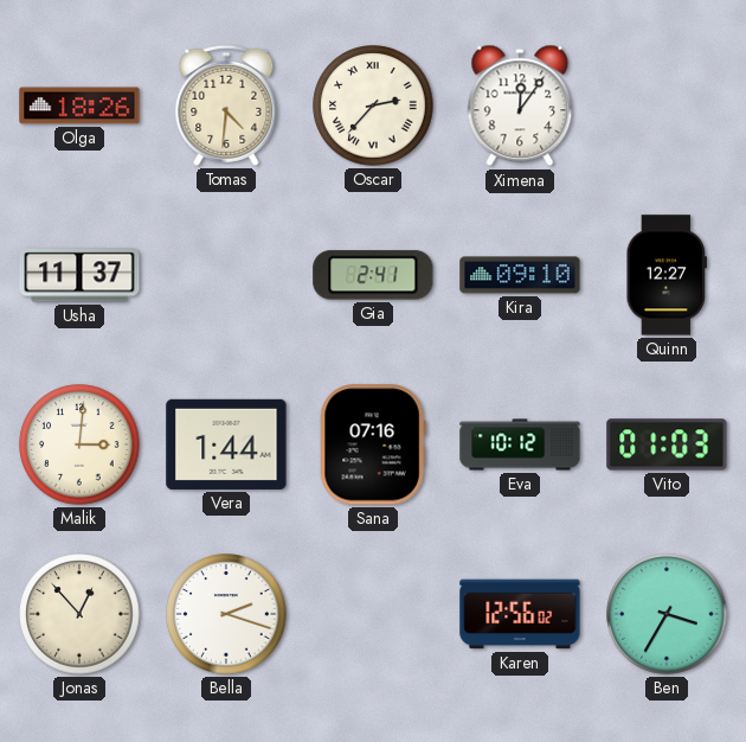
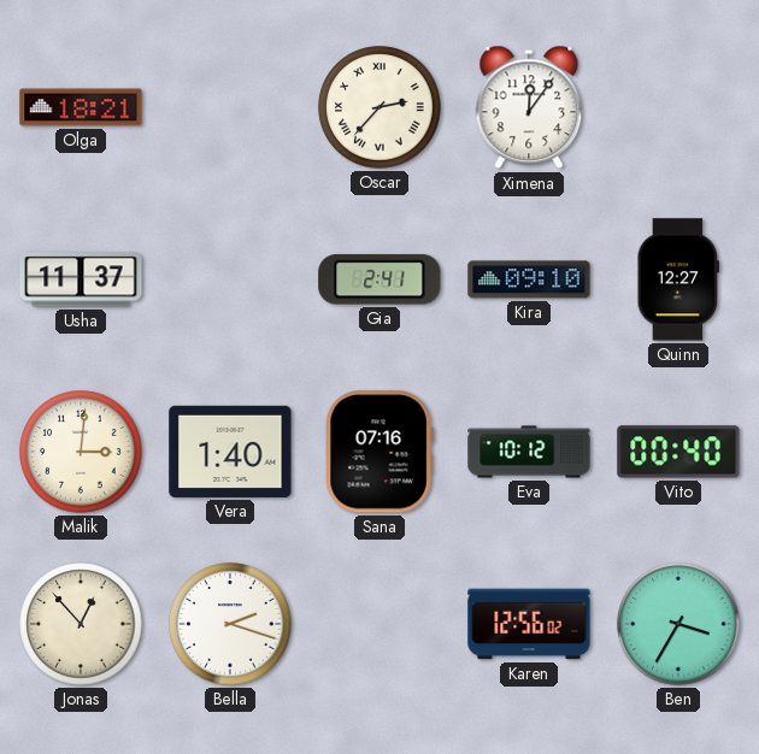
Olga: 18:26 -> 18:21 (81, 107)
Tomas: 4:31 -> none (226, 105)
Vera: 1:44 -> 1:40 (230, 452)
Vito: 01:03 -> 00:40 (678, 452)
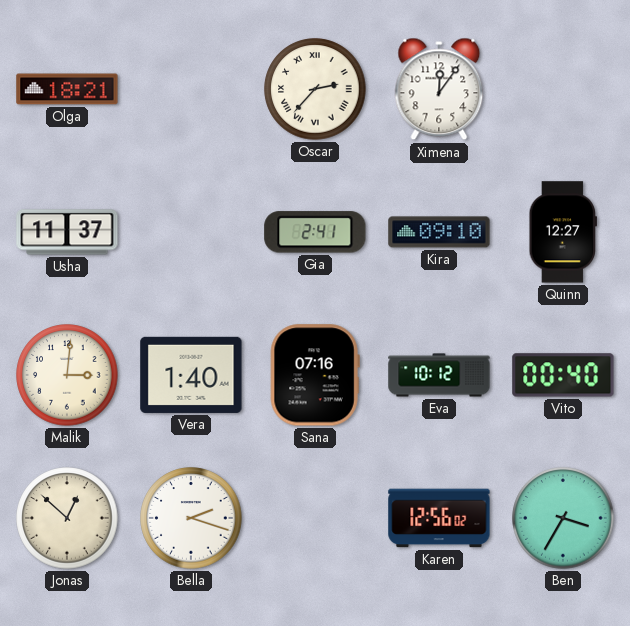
Jonas: 12:53 -> 12:52 (67, 518)
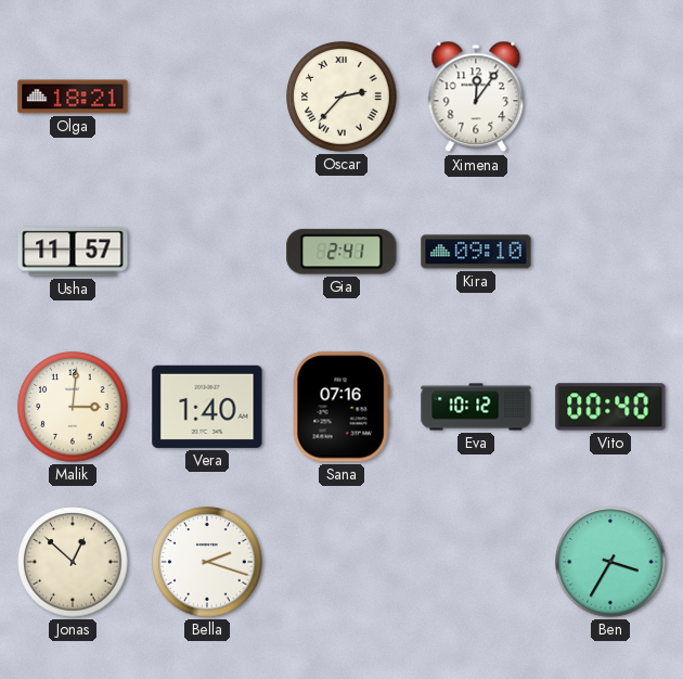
Usha: 11:37 -> 11:57 (73, 252)
Quinn: 12:27 -> none (562, 232)
Karen: 12:56 -> none (439, 518)
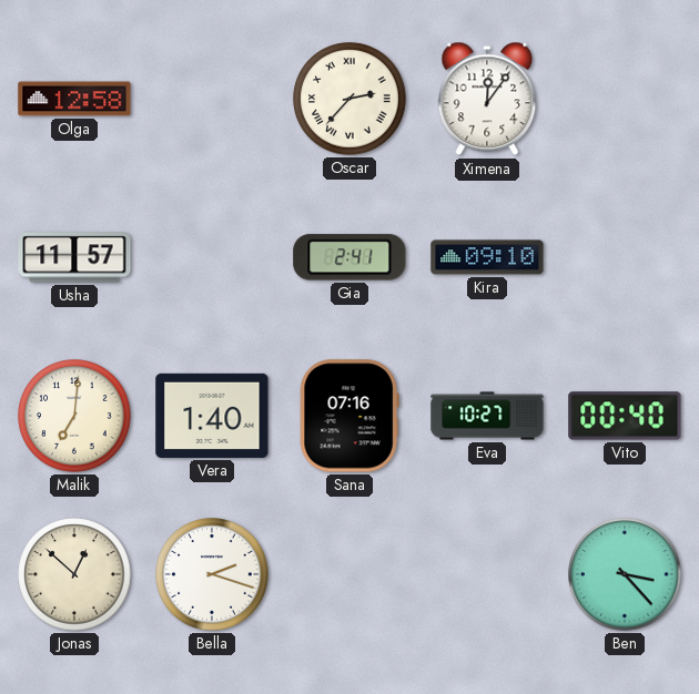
Olga: 18:21 -> 12:58 (74, 99)
Malik: 3:01 -> 7:01 (74, 416)
Eva: 10:12 -> 10:27 (487, 416)
Ben: 3:35 -> 3:23 (625, 574)
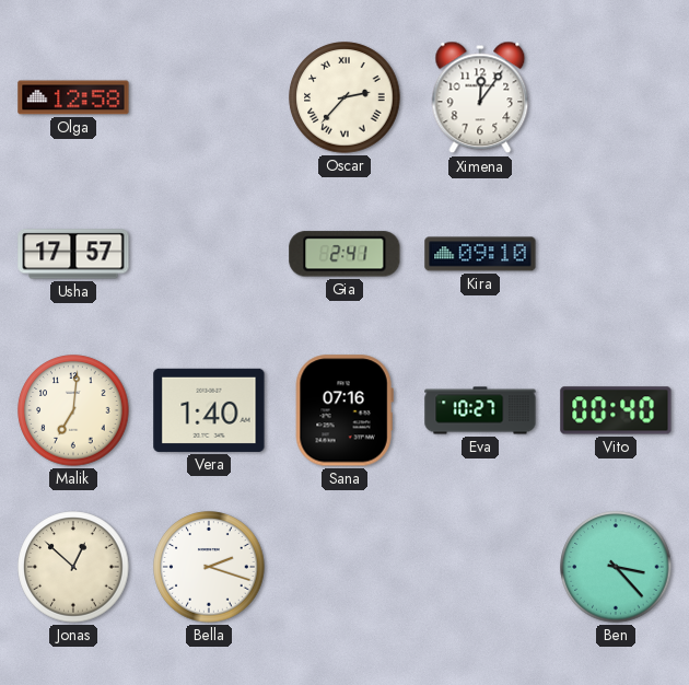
Usha: 11:57 -> 17:57 (73, 254)
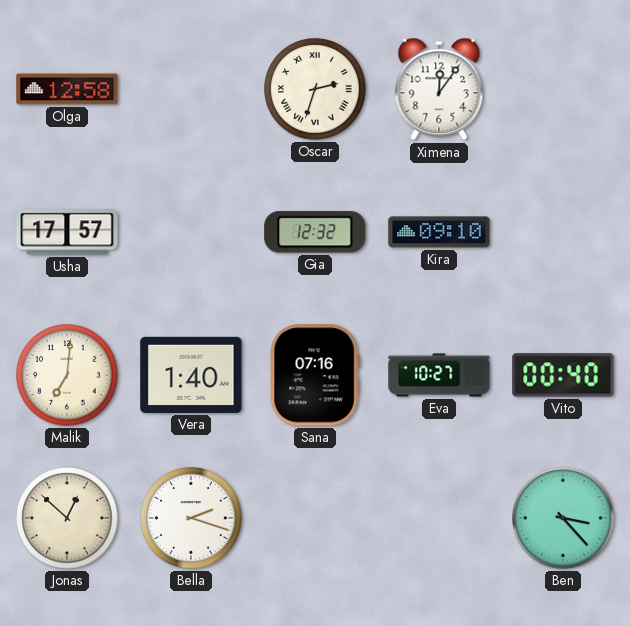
Oscar: 2:37 -> 2:33 (315, 89)
Gia: 2:41 -> 12:32 (315, 232)
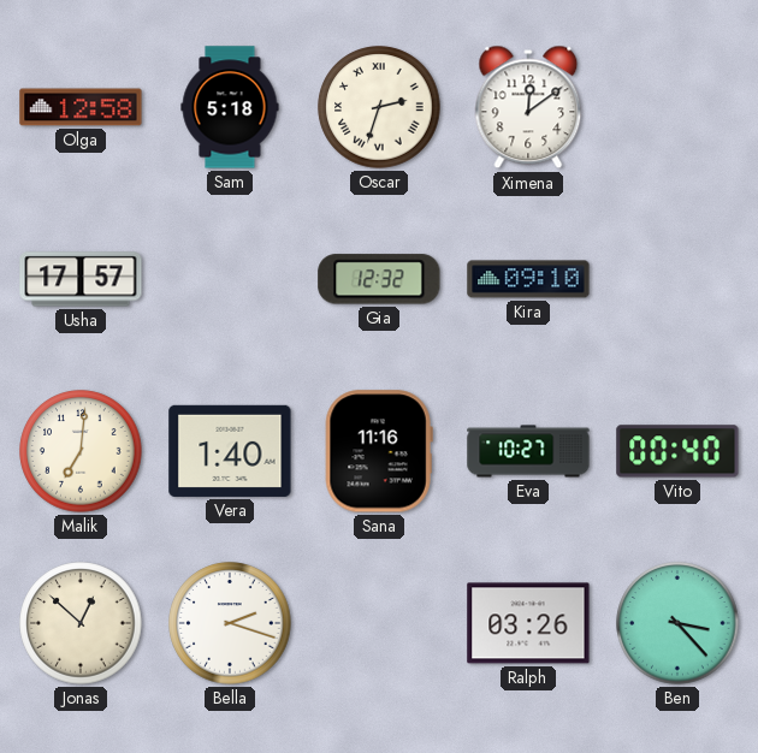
Sam: none -> 5:18 (230, 107)
Ximena: 12:06 -> 12:09 (528, 107)
Sana: 07:16 -> 11:16 (379, 451)
Ralph: none -> 03:26 (528, 623)
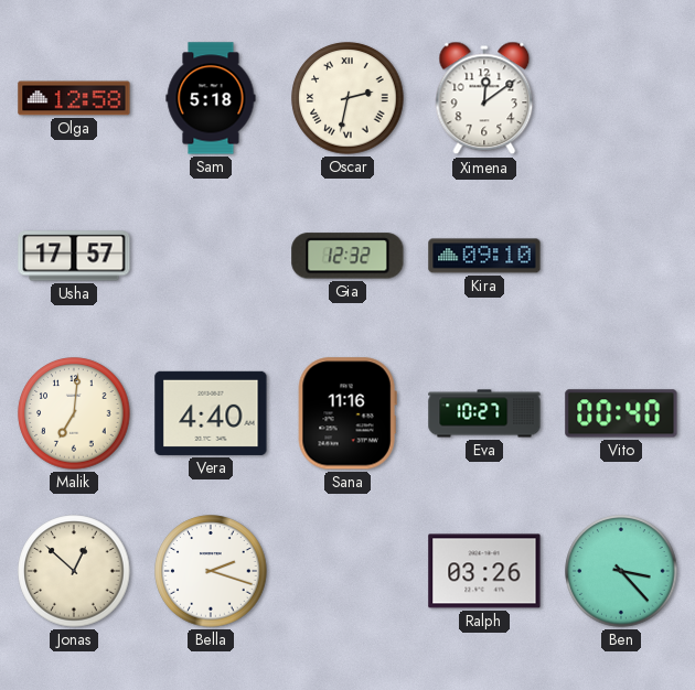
Oscar: 2:33 -> 2:32 (347, 98)
Vera: 1:40 -> 4:40 (211, 413)
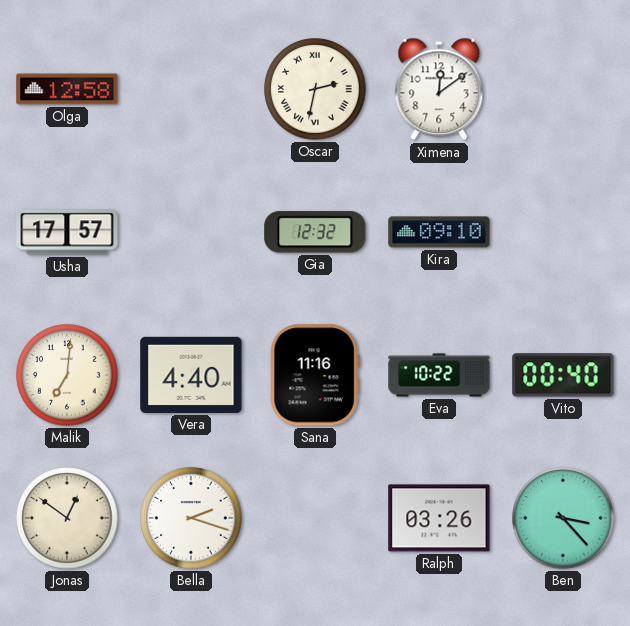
Sam: 5:18 -> none (211, 98)
Eva: 10:27 -> 10:22 (439, 375)
Jonas: 12:52 -> 12:51 (67, 518)
